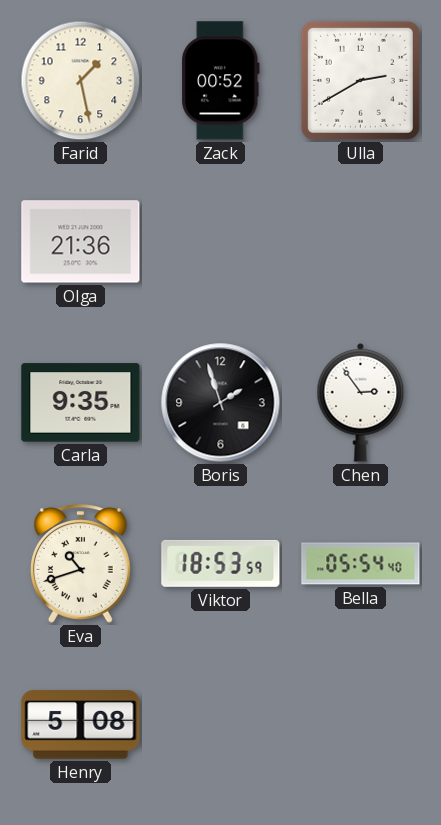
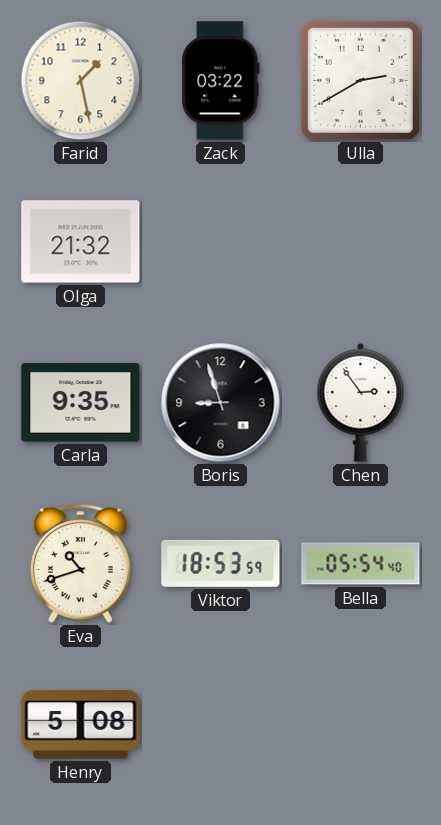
Zack: 00:52 -> 03:22 (221, 81)
Olga: 21:36 -> 21:32 (81, 242)
Boris: 1:57 -> 8:57 (221, 403)
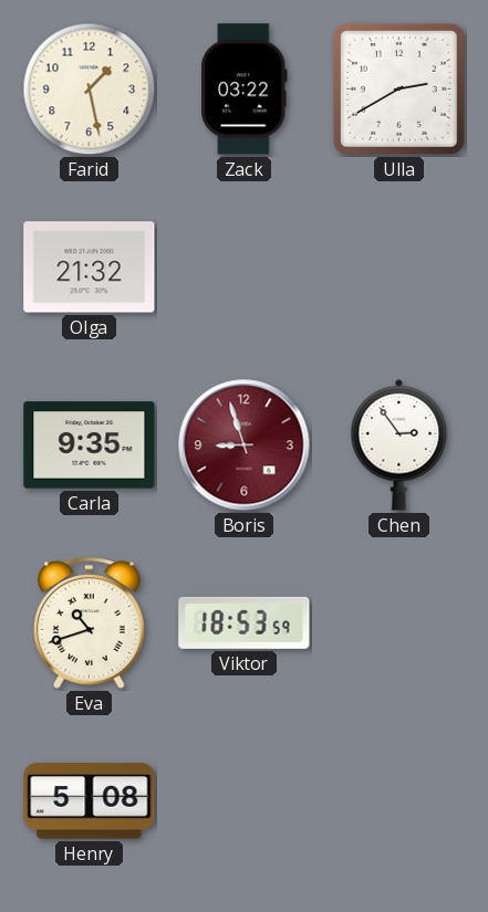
Boris dial: black -> burgundy (245, 445)
Bella: 05:54 -> none (361, 564)
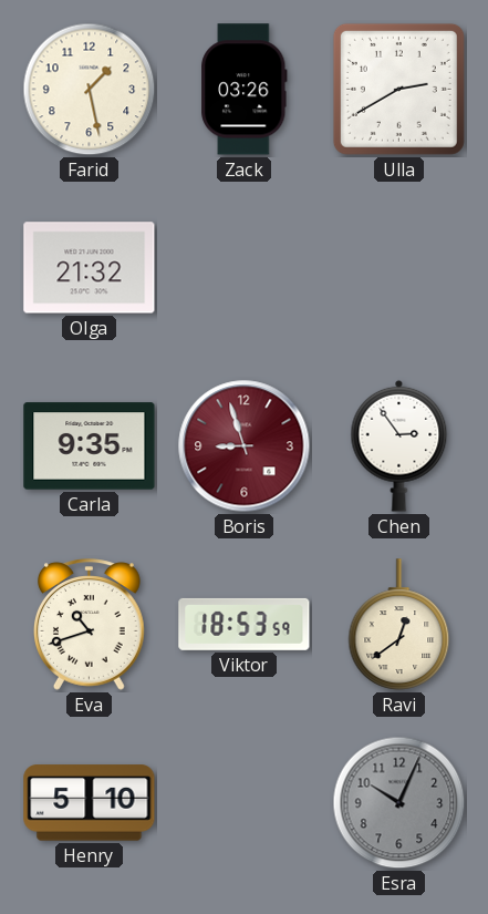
Zack: 03:22 -> 03:26 (245, 90)
Ravi: none -> 12:39 (399, 625)
Henry: 5:08 -> 5:10 (90, 803)
Esra: none -> 10:04 (399, 803)
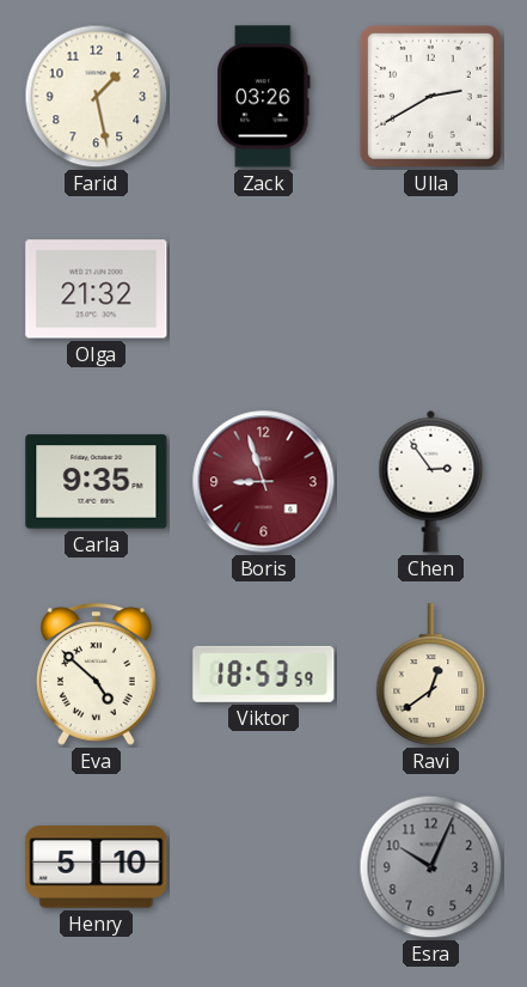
Eva: 10:42 -> 4:52 (97, 675)
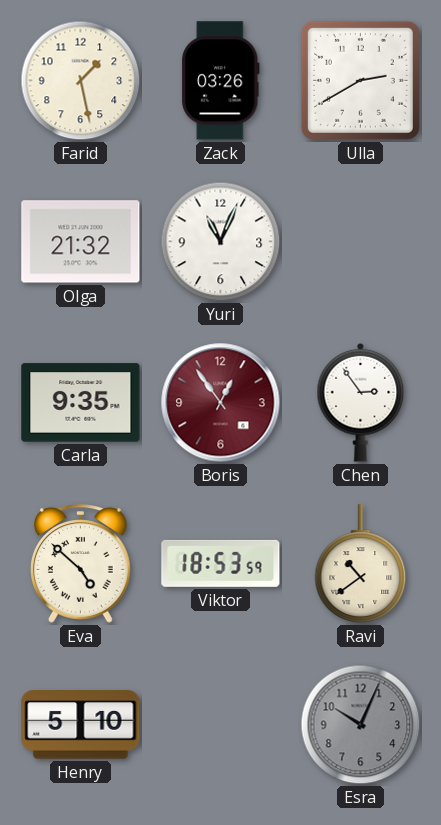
Yuri: none -> 11:04 (221, 242)
Boris: 8:57 -> 12:54 (221, 403)
Ravi: 12:39 -> 10:39 (361, 564)
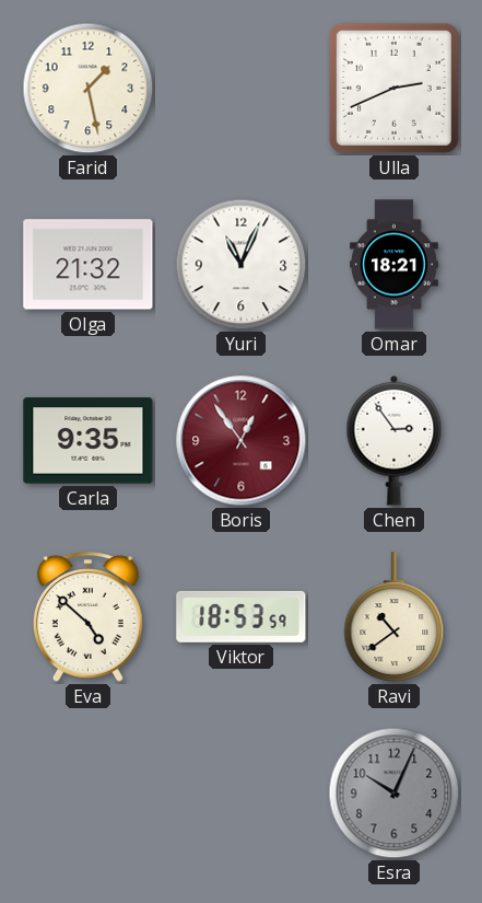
Zack: 03:26 -> none (221, 81)
Ulla: 2:40 -> 2:41 (393, 88)
Omar: none -> 18:21 (395, 265)
Henry: 5:10 -> none (81, 725)
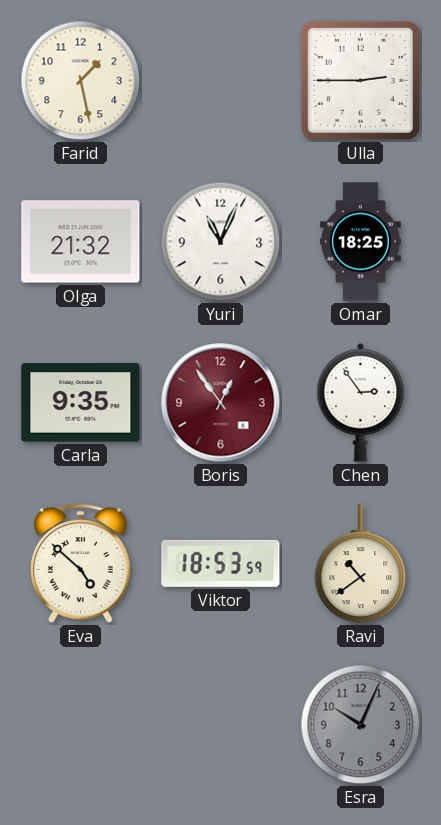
Ulla: 2:41 -> 2:45 (360, 80)
Omar: 18:21 -> 18:25 (361, 242)
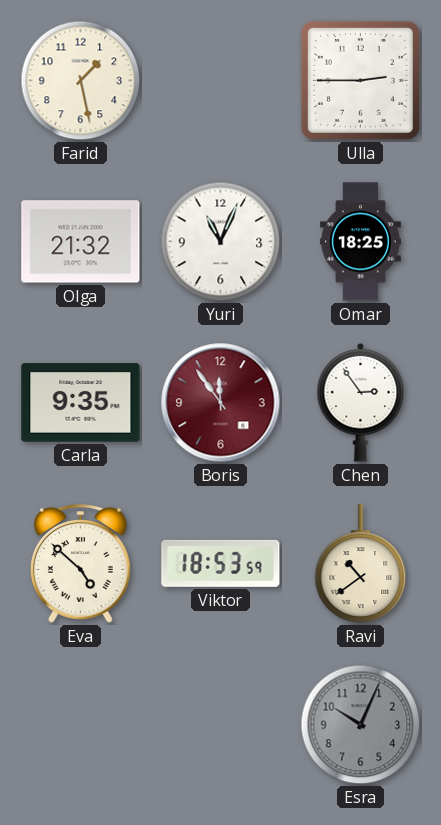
Boris: 12:54 -> 11:54 (221, 403)
